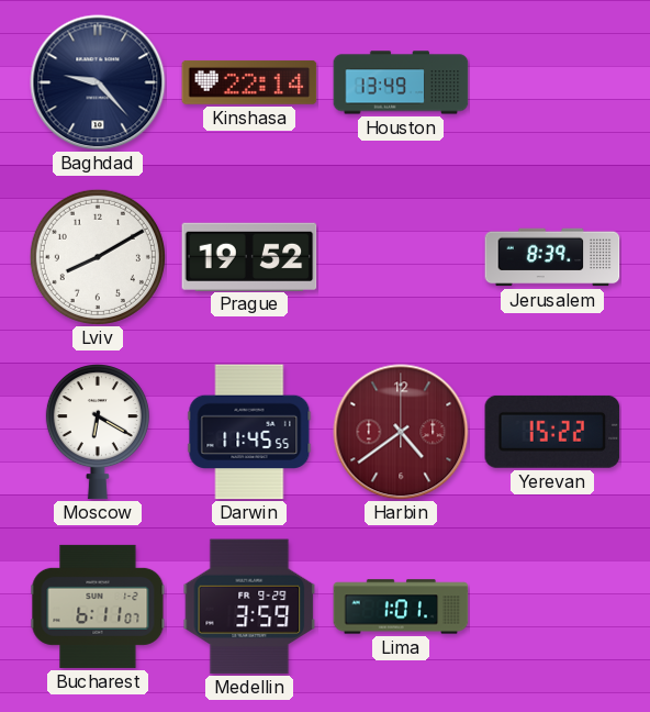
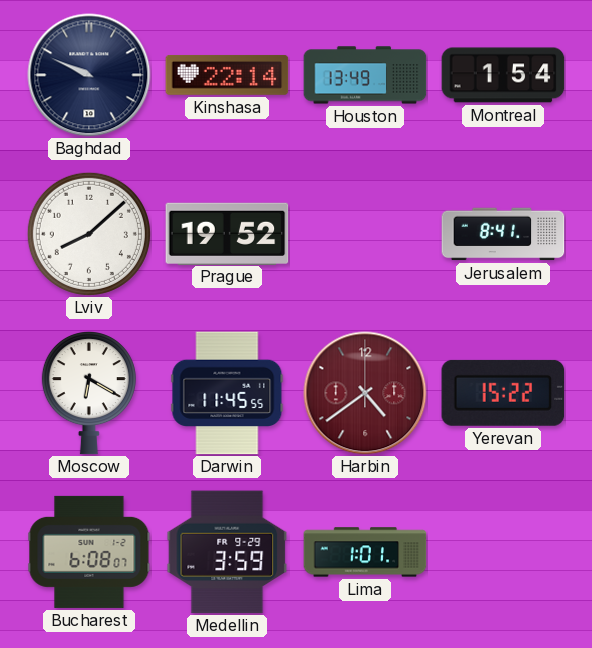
Baghdad: 9:23 -> 9:49 (89, 75)
Montreal: none -> 1:54 (503, 75)
Lviv: 8:10 -> 8:08 (89, 234)
Jerusalem: 8:39 -> 8:41 (503, 234)
Bucharest: 6:11 -> 6:08 (89, 552)
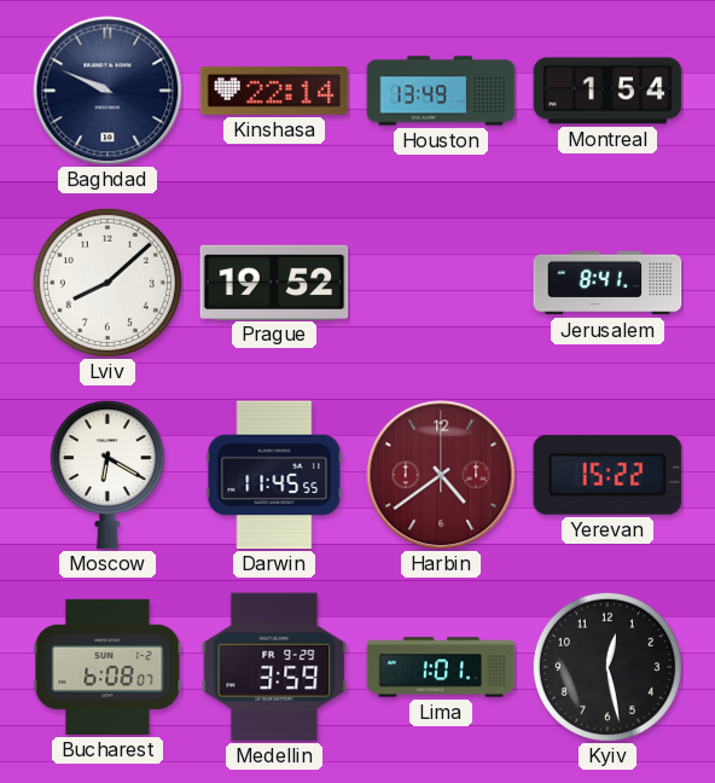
Kyiv: none -> 12:28 (608, 667)
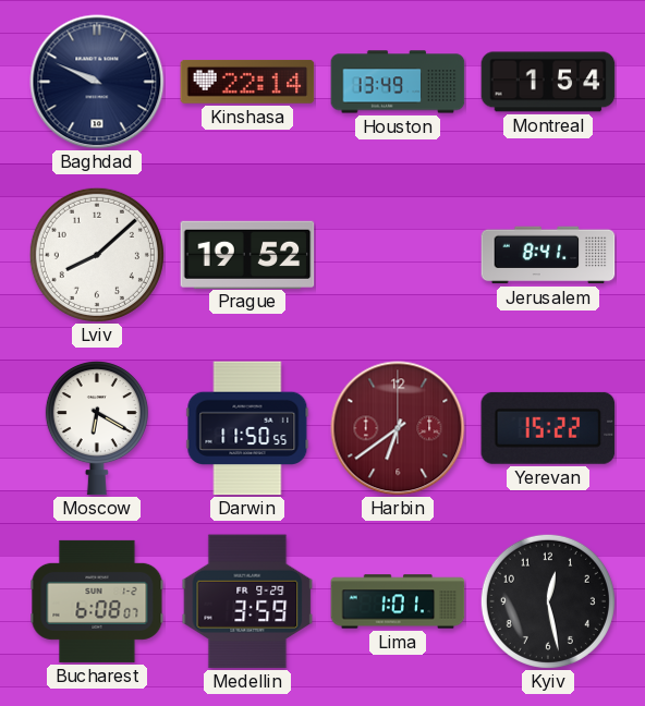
Darwin: 11:45 -> 11:50 (247, 428)
Harbin: 4:39 -> 6:39 (398, 428)
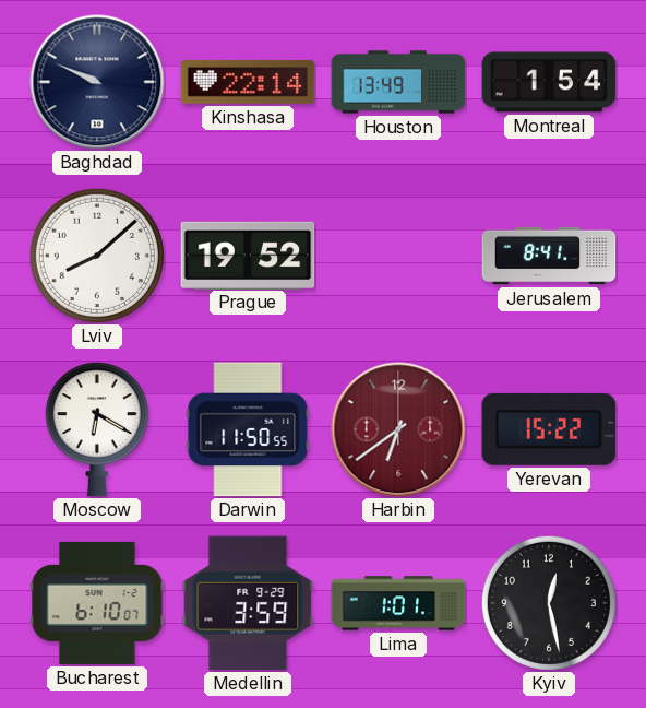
Bucharest: 6:08 -> 6:10 (97, 603)
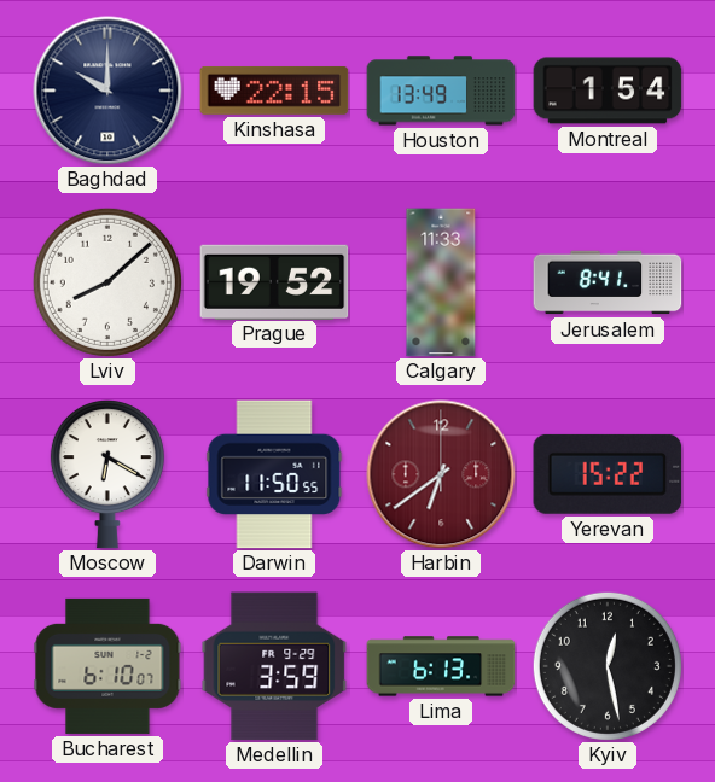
Baghdad: 9:49 -> 10:00 (107, 91)
Kinshasa: 22:14 -> 22:15 (274, 91)
Calgary: none -> 11:33 (441, 282)
Lima: 1:01 -> 6:13 (441, 666)
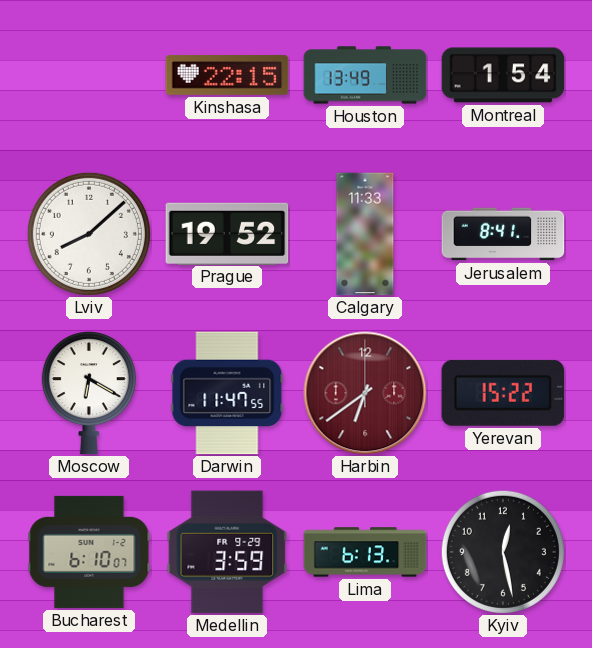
Baghdad: 10:00 -> none (107, 91)
Darwin: 11:50 -> 11:47 (227, 393)
